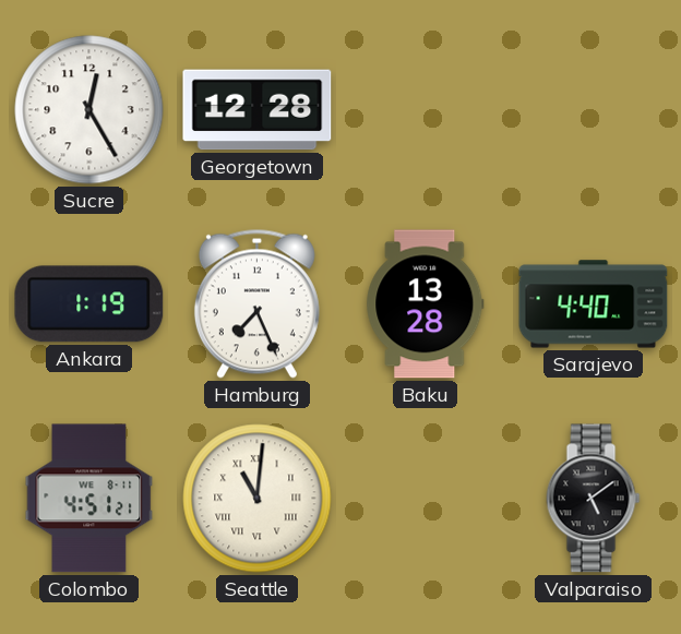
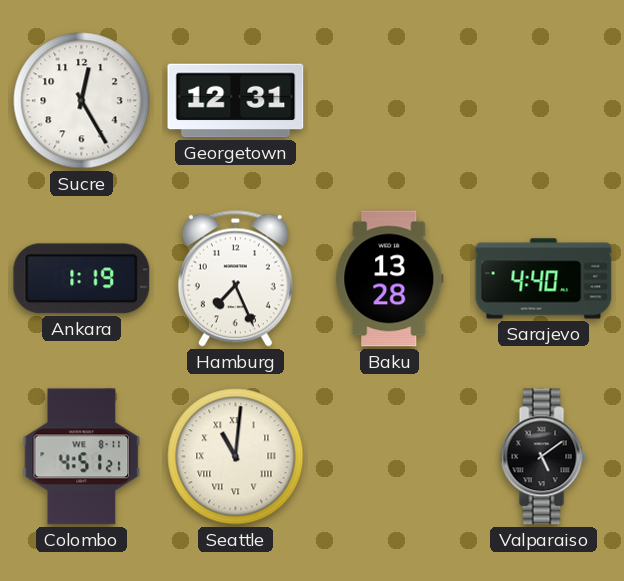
Georgetown: 12:28 -> 12:31 (236, 101)
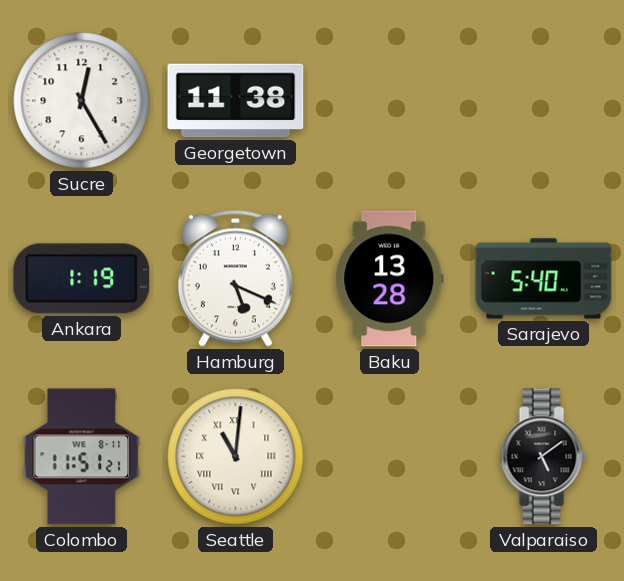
Georgetown: 12:31 -> 11:38 (236, 101)
Hamburg: 7:26 -> 5:19 (235, 278)
Sarajevo: 4:40 -> 5:40 (544, 279)
Colombo: 4:51 -> 11:51 (82, 457)
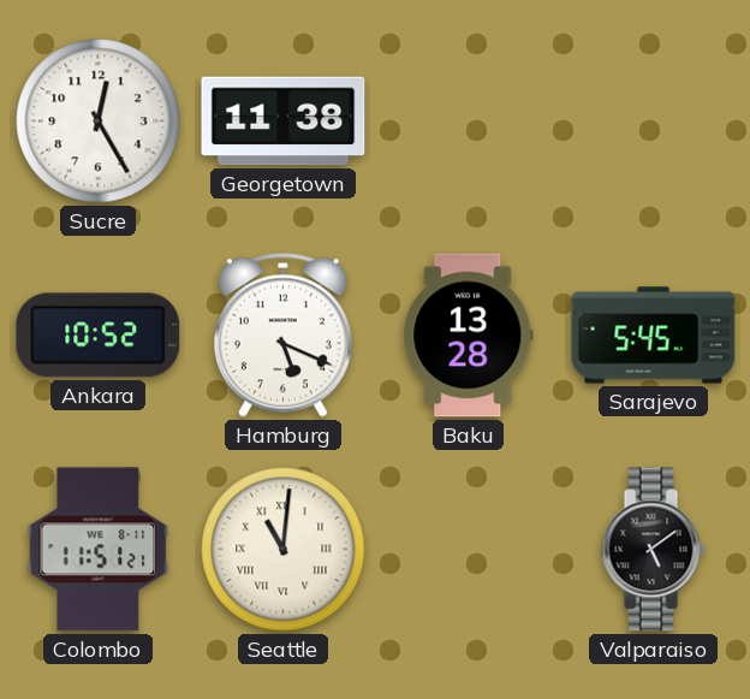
Ankara: 1:19 -> 10:52 (99, 336)
Sarajevo: 5:40 -> 5:45 (654, 336)
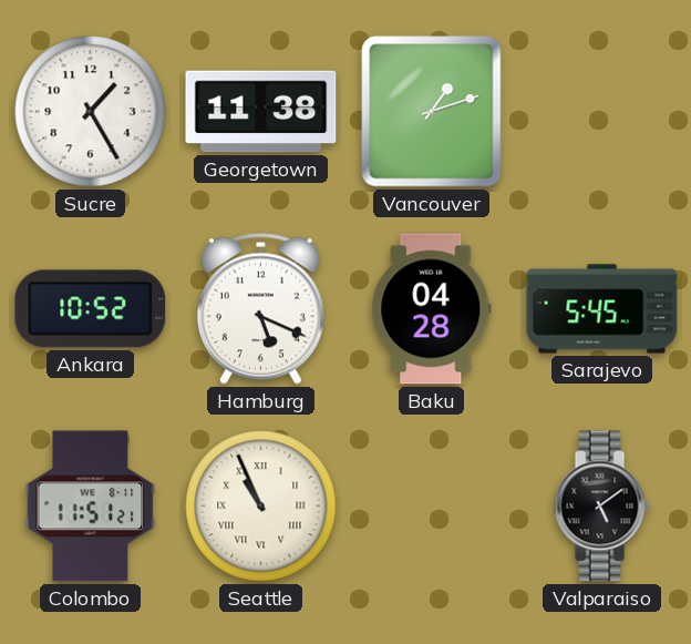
Sucre: 12:25 -> 1:25 (91, 112)
Vancouver: none -> 1:12 (432, 112)
Baku: 13:28 -> 04:28 (432, 309)
Seattle: 11:01 -> 10:56 (261, 507)
